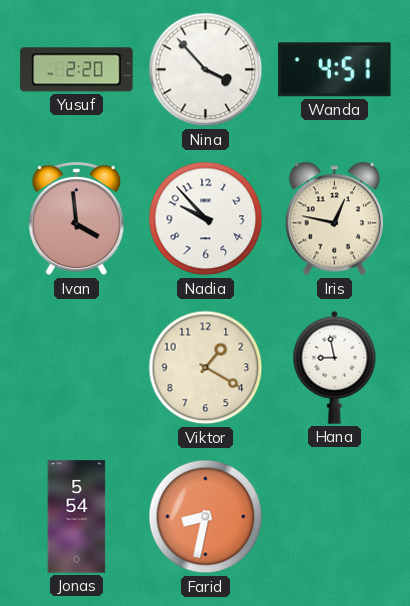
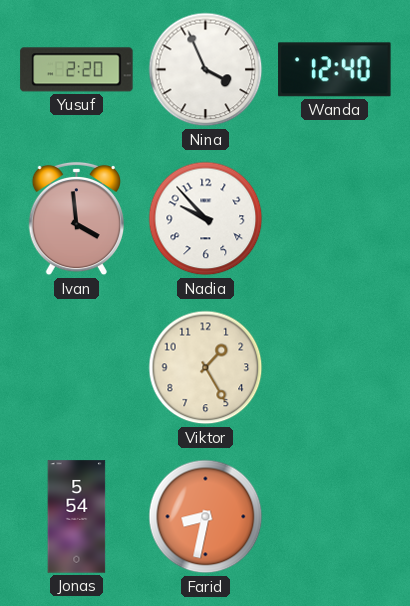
Nina: 3:53 -> 3:56 (206, 70)
Wanda: 4:51 -> 12:40 (335, 70)
Iris: 12:47 -> none (334, 219)
Viktor: 1:20 -> 1:25 (206, 368)
Hana: 8:58 -> none (335, 367)
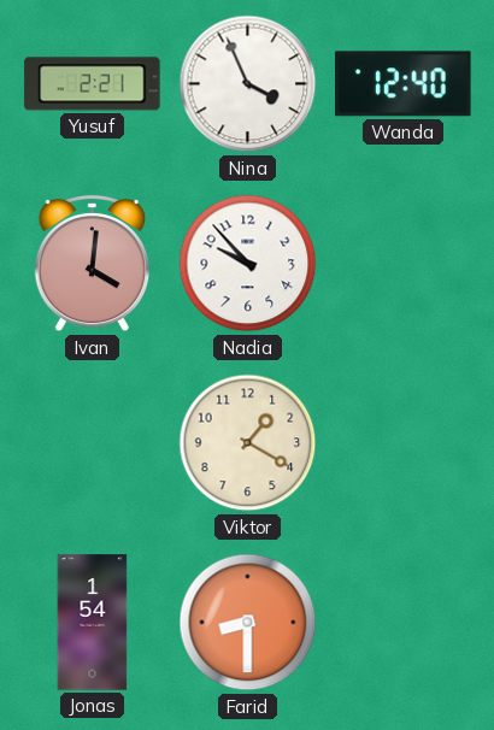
Yusuf: 2:20 -> 2:21 (93, 84)
Ivan: 3:59 -> 4:01 (92, 264)
Viktor: 1:25 -> 1:20 (248, 443)
Jonas: 5:54 -> 1:54 (93, 623)
Farid: 8:32 -> 8:30 (248, 623)
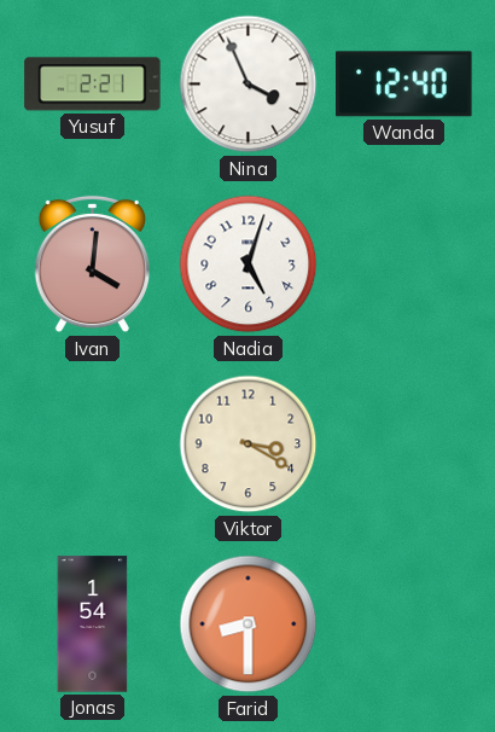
Nadia: 9:53 -> 5:03 (249, 265)
Viktor: 1:20 -> 3:20 (249, 445)
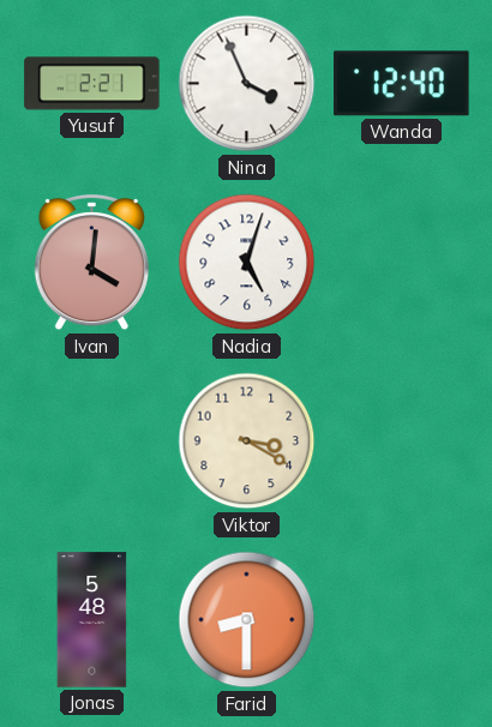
Jonas: 1:54 -> 5:48 (92, 620)
